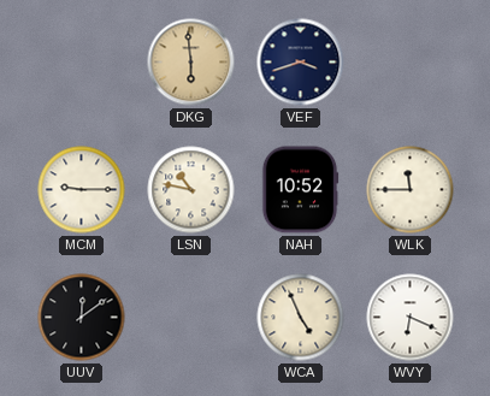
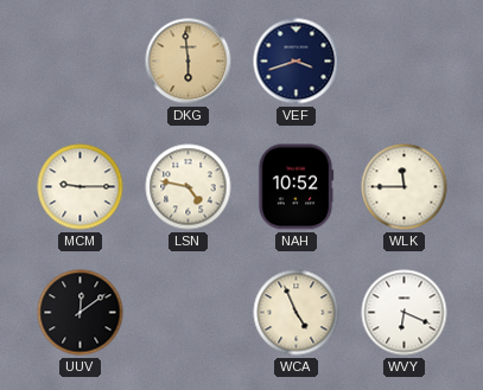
LSN: 10:47 -> 4:47 (189, 187)
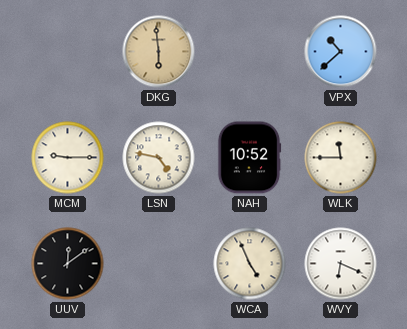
VEF: 3:42 -> none (297, 62)
VPX: none -> 10:38 (341, 52)
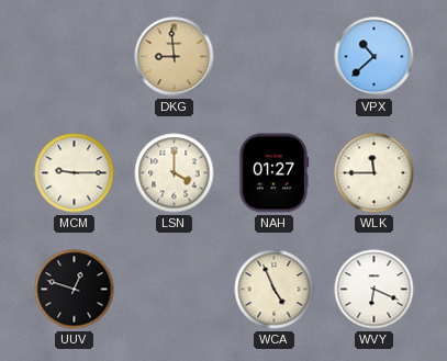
DKG: 5:59 -> 8:59 (175, 57)
LSN: 4:47 -> 4:00 (175, 173)
NAH: 10:52 -> 01:27 (273, 173)
UUV: 12:09 -> 12:48 (75, 290)
